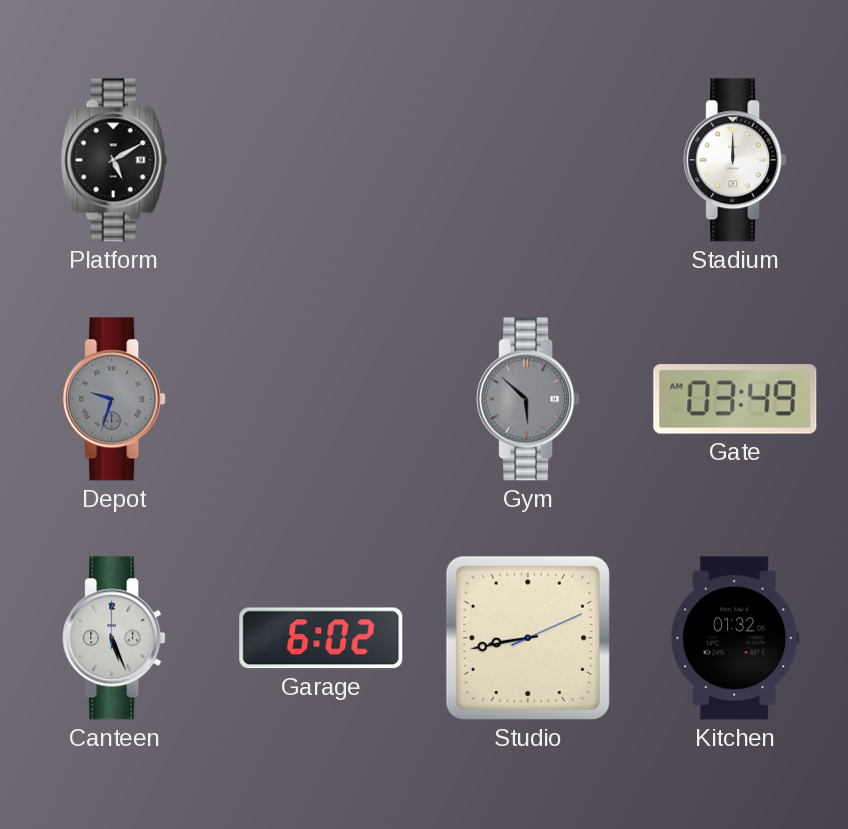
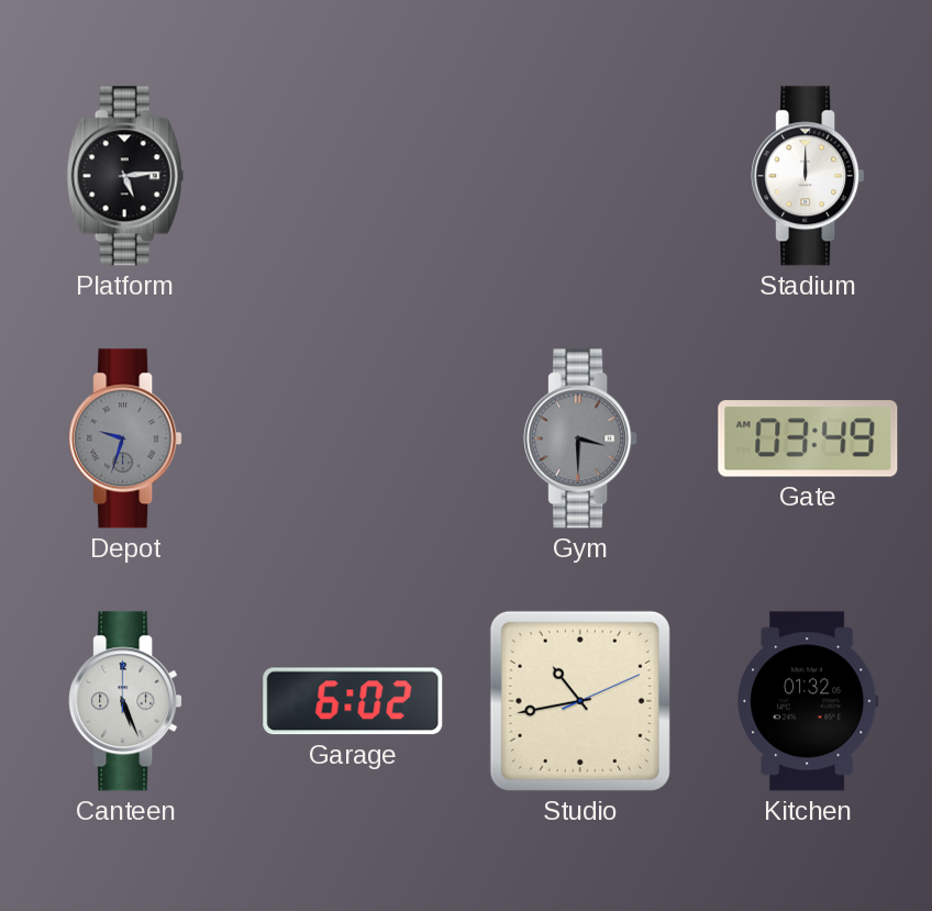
Platform: 5:10 -> 5:14 (125, 176)
Gym: 5:52 -> 3:30 (580, 438)
Studio: 8:43 -> 10:43 (580, 701)
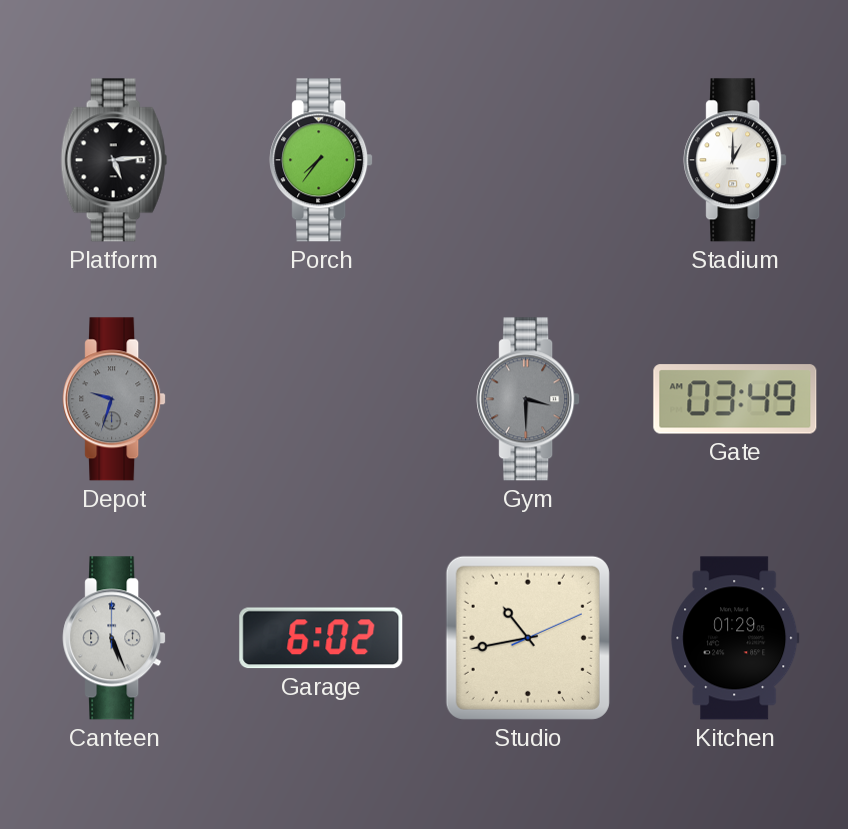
Porch: none -> 7:36 (321, 160)
Stadium: 12:00 -> 1:00 (735, 160)
Kitchen: 01:32 -> 01:29 (735, 638)
